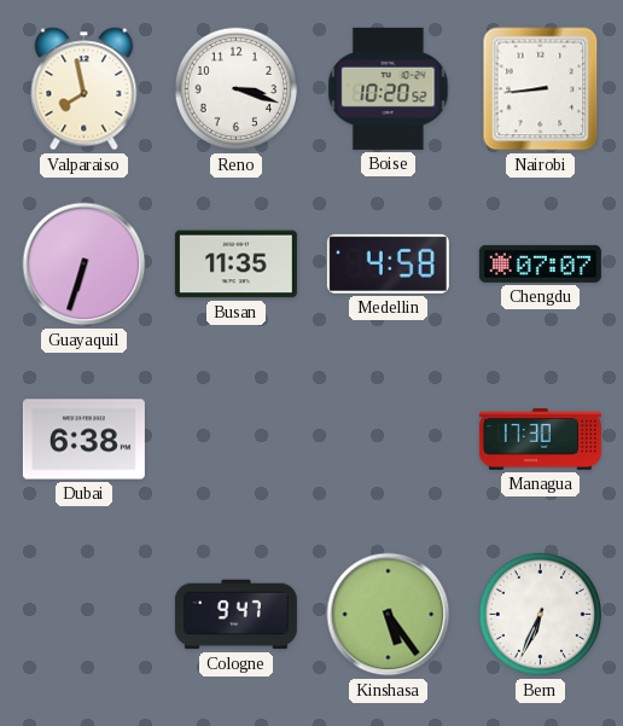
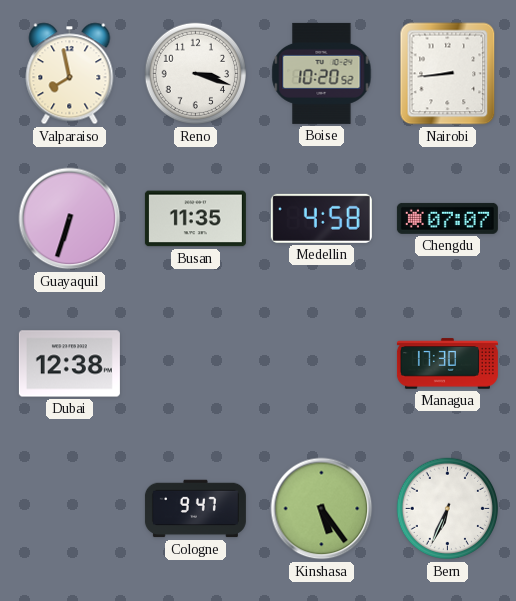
Dubai: 6:38 -> 12:38 (69, 364)
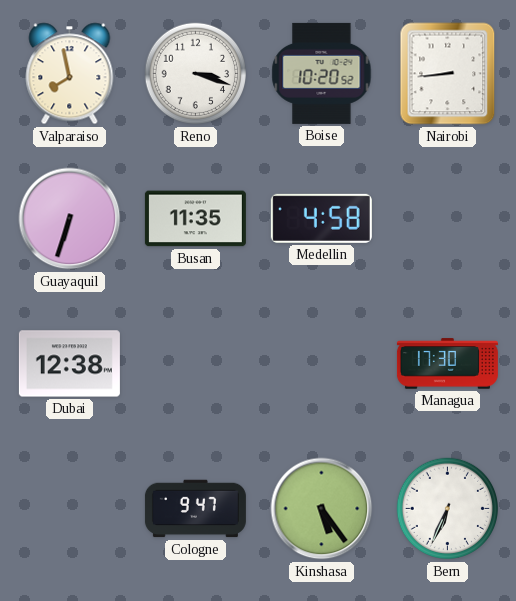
Chengdu: 07:07 -> none (447, 218)
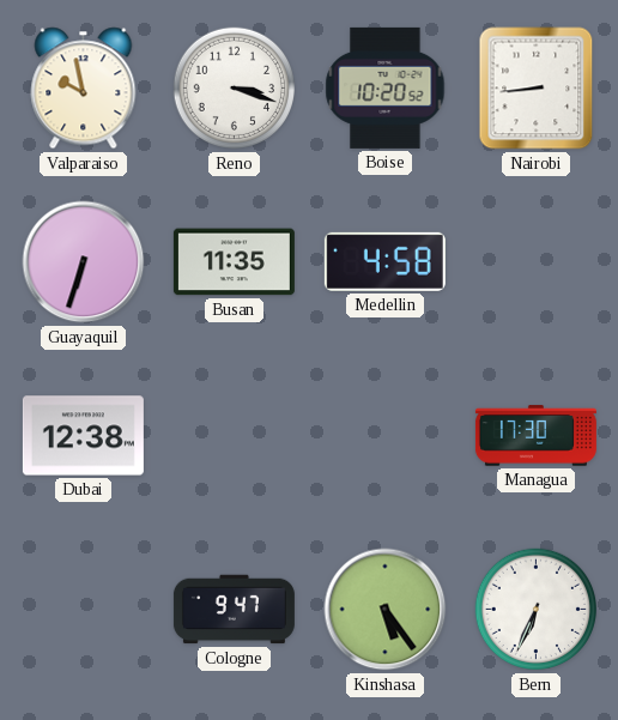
Valparaiso: 7:58 -> 9:58 (84, 89)
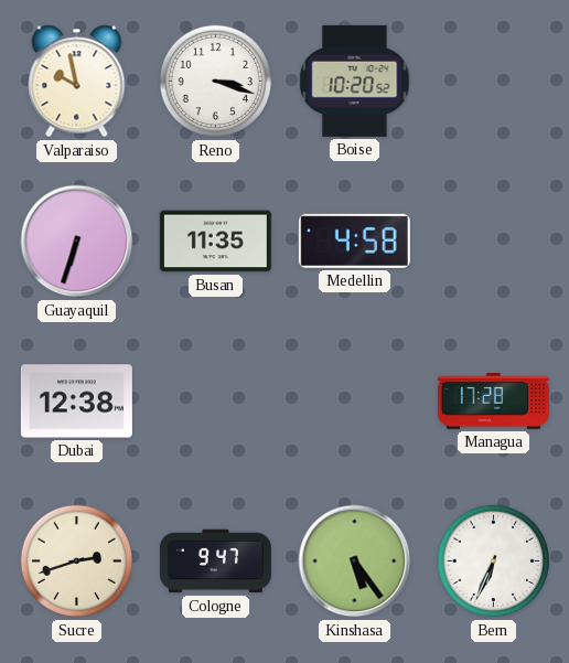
Nairobi: 8:44 -> none (537, 89)
Managua: 17:30 -> 17:28 (493, 402)
Sucre: none -> 2:42 (77, 562)
